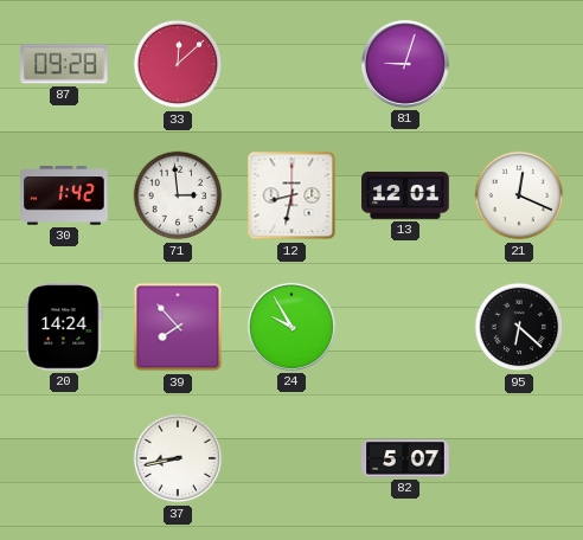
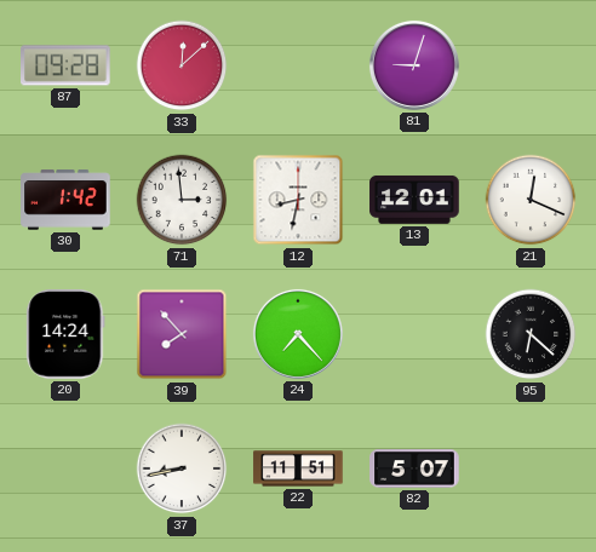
24: 9:55 -> 7:23 (298, 334)
22: none -> 11:51 (298, 468)
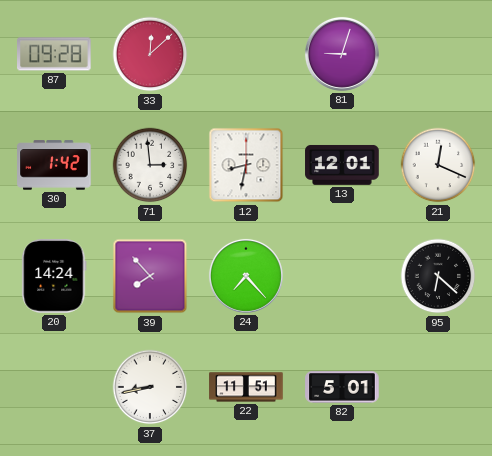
82: 5:07 -> 5:01 (342, 387)
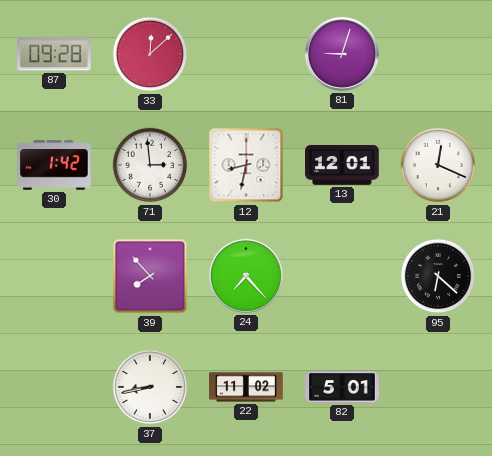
20: 14:24 -> none (54, 276)
22: 11:51 -> 11:02 (246, 387)
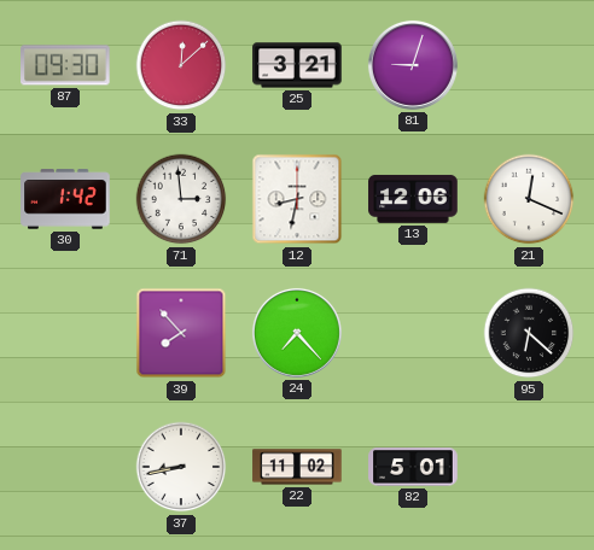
87: 09:28 -> 09:30 (66, 65)
25: none -> 3:21 (297, 65)
13: 12:01 -> 12:06 (413, 199)
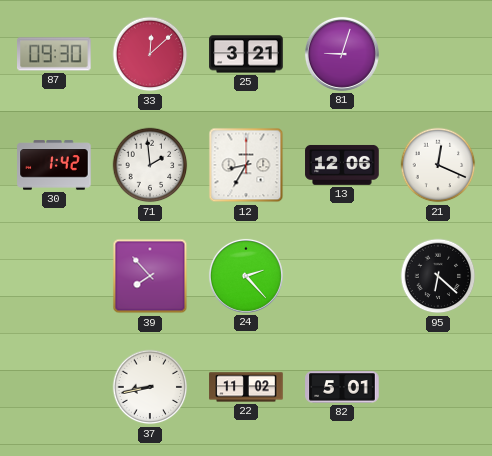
71: 2:59 -> 1:59 (150, 165)
12: 8:32 -> 8:35 (246, 165)
24: 7:23 -> 2:23 (246, 276)
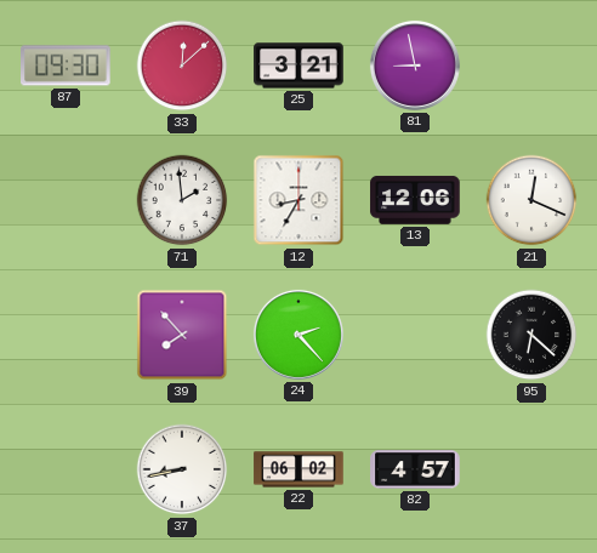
81: 9:03 -> 8:58 (415, 65)
30: 1:42 -> none (54, 165)
22: 11:02 -> 06:02 (298, 469)
82: 5:01 -> 4:57 (415, 469)
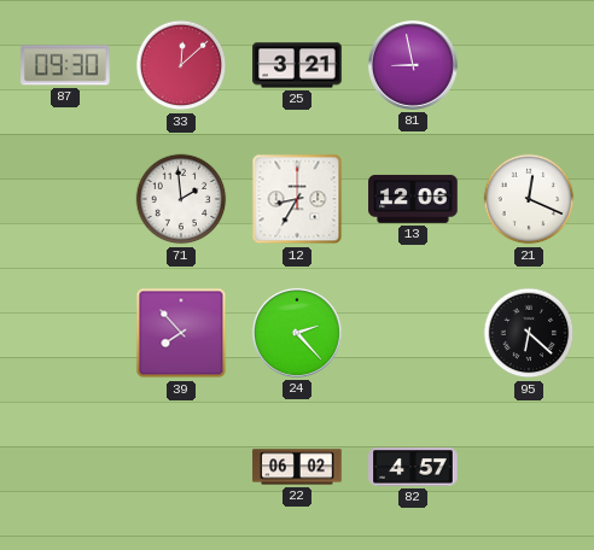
37: 8:43 -> none (182, 469)
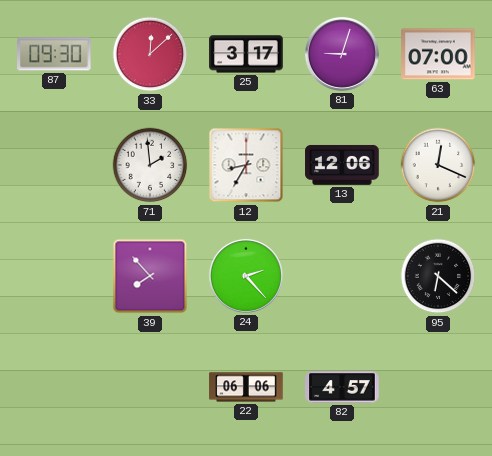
25: 3:21 -> 3:17 (246, 54)
81: 8:58 -> 9:03 (342, 54)
63: none -> 07:00 (438, 54)
22: 06:02 -> 06:06 (246, 387)
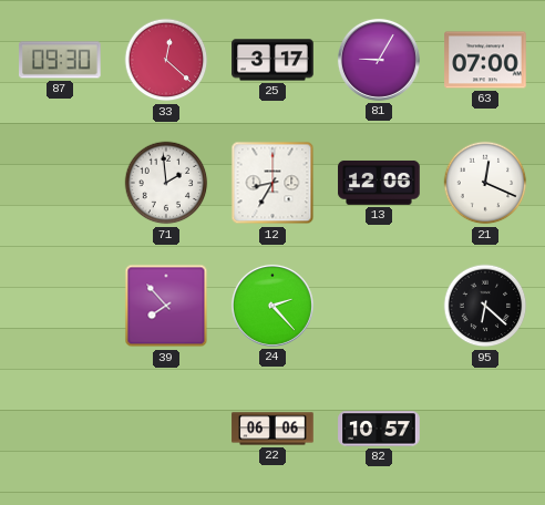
33: 12:08 -> 12:22 (166, 60)
81: 9:03 -> 9:05 (379, 60)
82: 4:57 -> 10:57 (379, 429)
